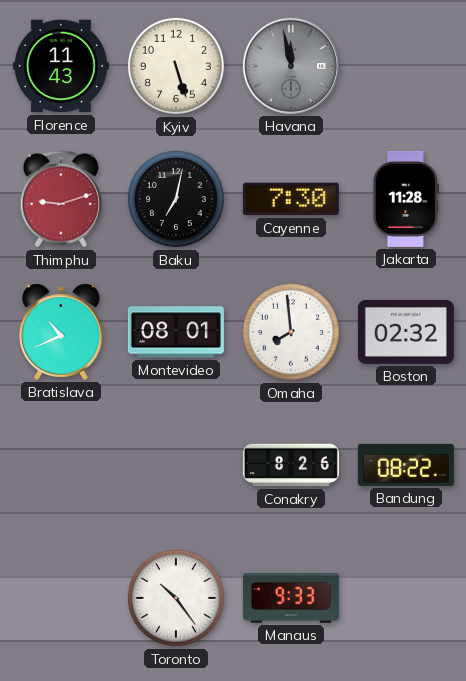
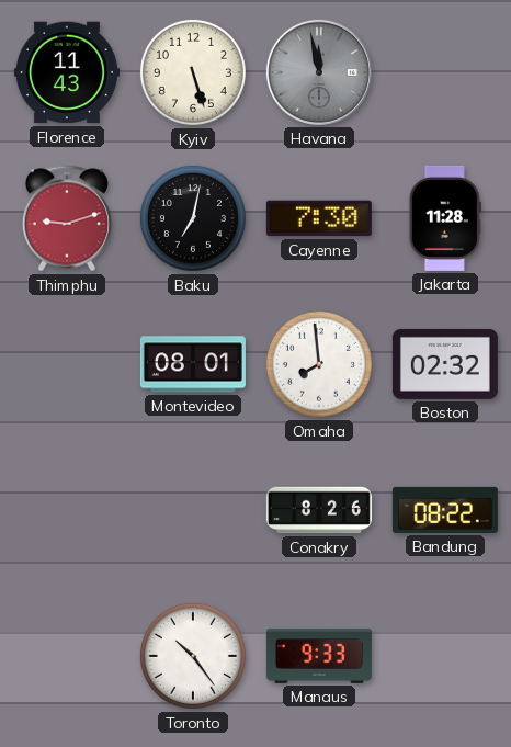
Bratislava: 10:41 -> none (61, 332)
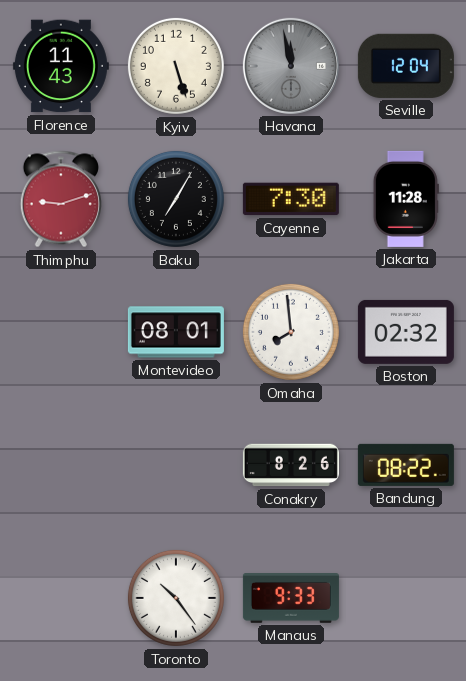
Seville: none -> 12:04 (406, 66)
Baku: 7:02 -> 7:05 (176, 199)
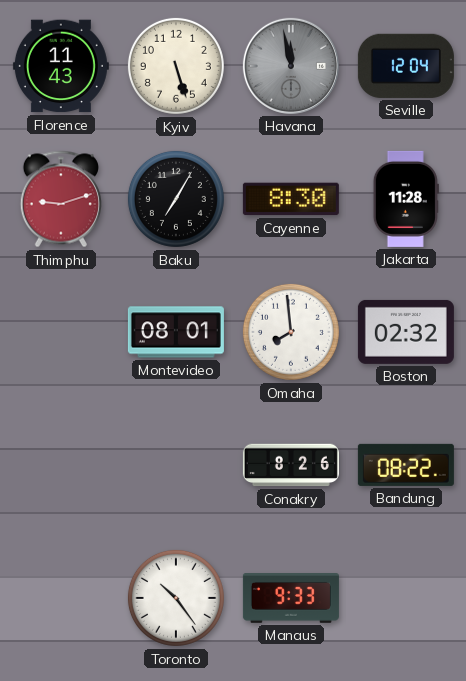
Cayenne: 7:30 -> 8:30 (291, 199)
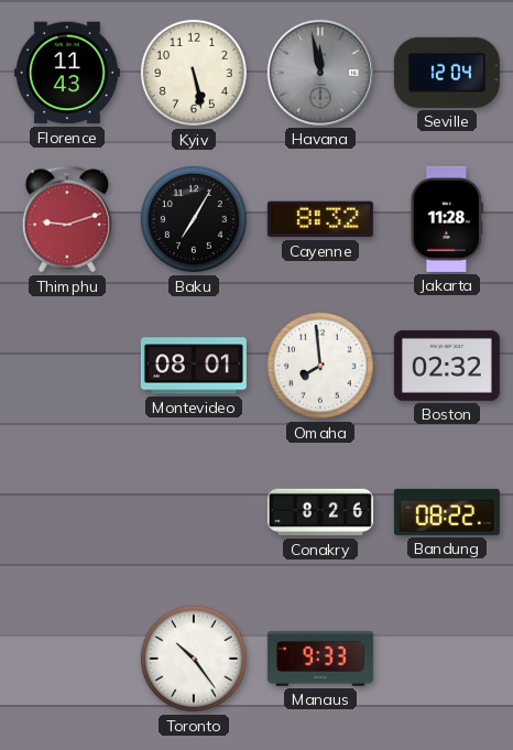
Kyiv: 5:27 -> 5:28 (194, 73)
Cayenne: 8:30 -> 8:32 (320, 219)
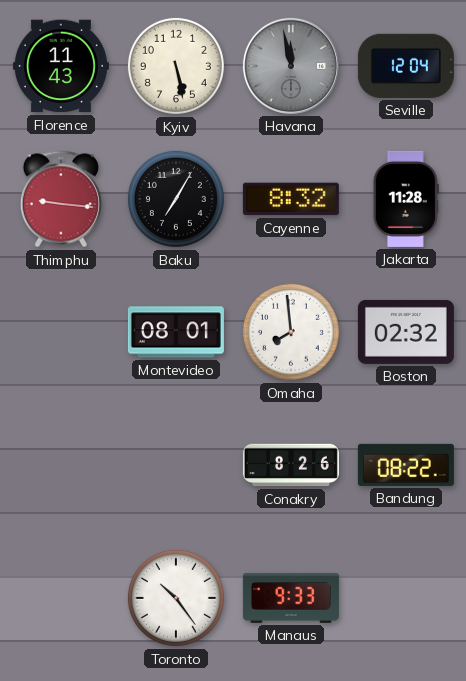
Thimphu: 9:12 -> 9:16 (61, 199)
